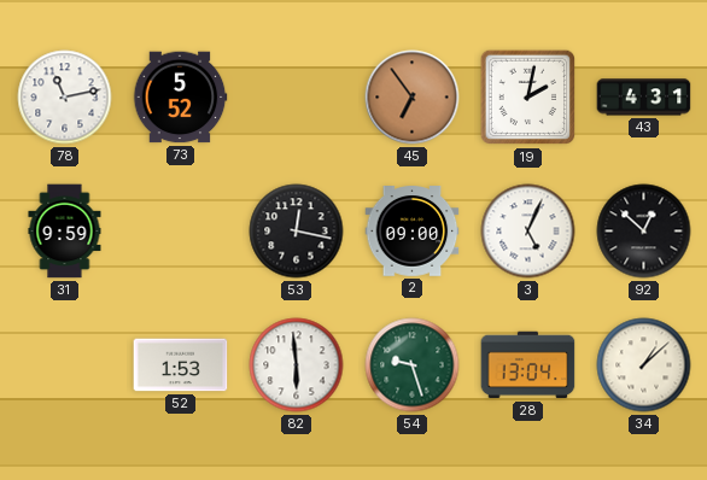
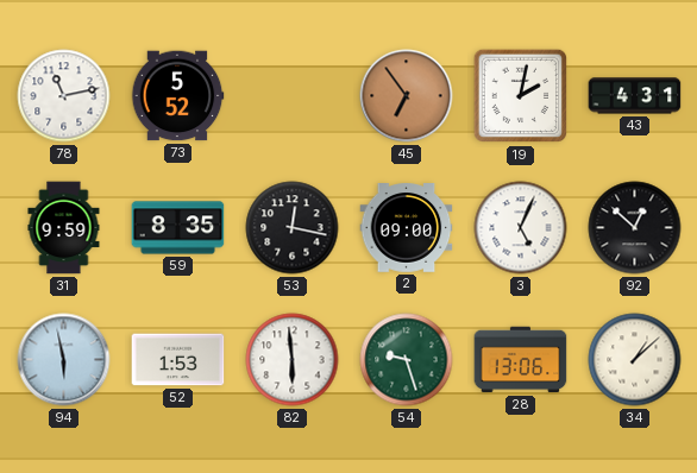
59: none -> 8:35 (178, 228)
94: none -> 5:58 (64, 360)
28: 13:04 -> 13:06 (521, 360)
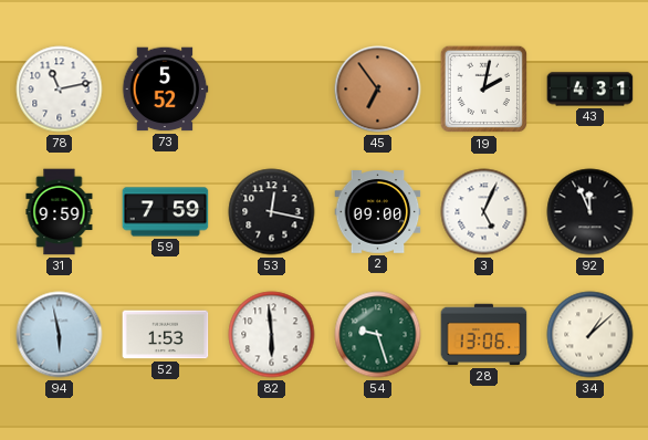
59: 8:35 -> 7:59 (166, 212)
92: 12:52 -> 11:56 (590, 212)
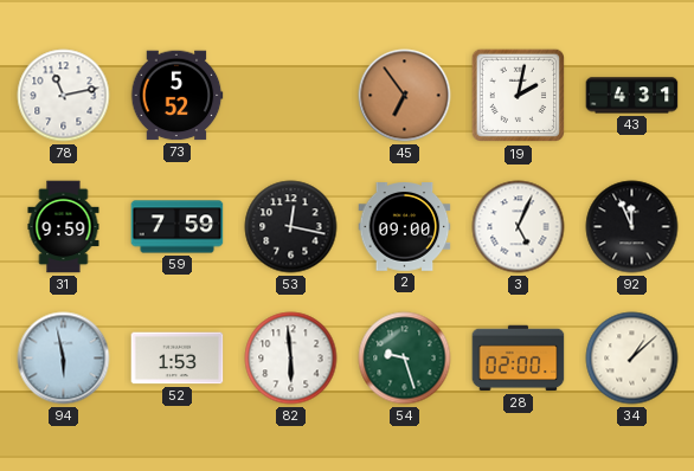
28: 13:06 -> 02:00 (519, 359)
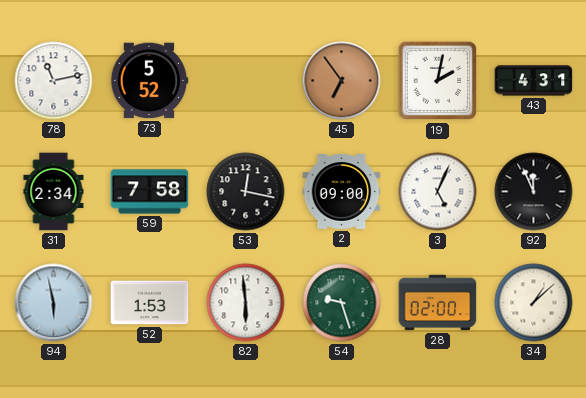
31: 9:59 -> 2:34 (54, 192)
59: 7:59 -> 7:58 (150, 192)
